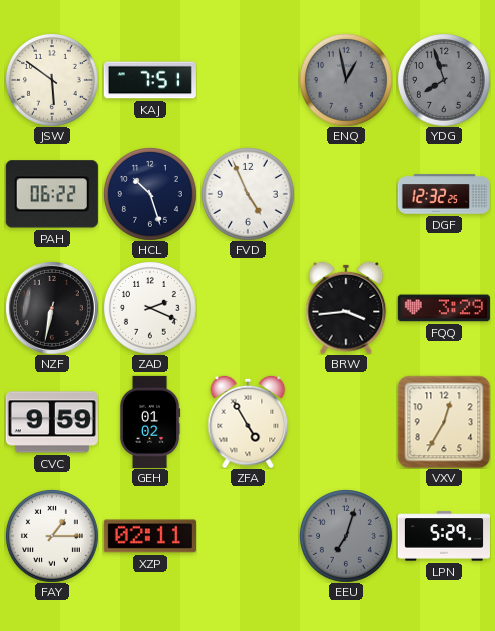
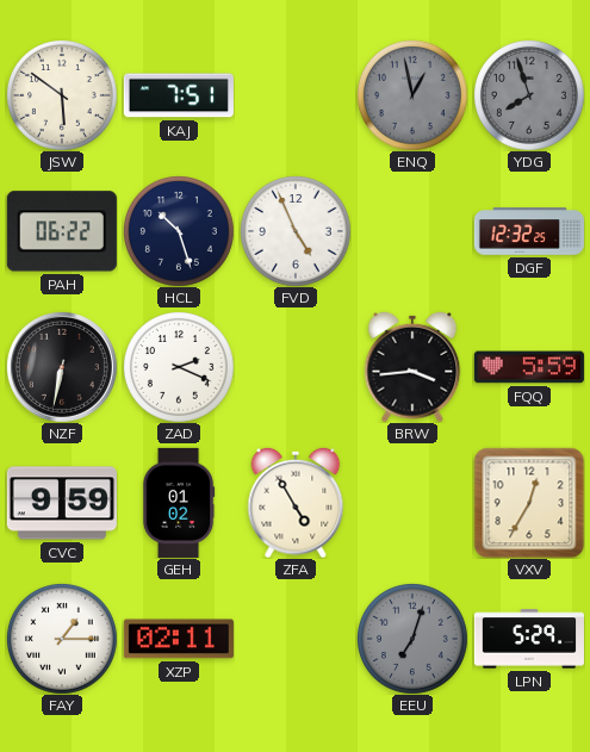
FQQ: 3:29 -> 5:59 (529, 367)
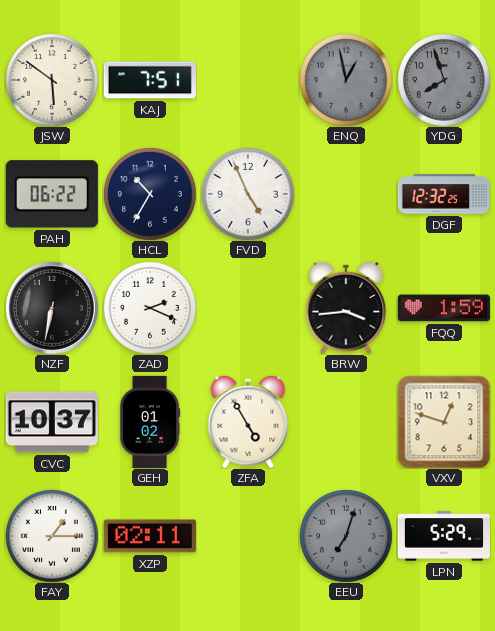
HCL: 10:27 -> 10:35 (150, 194)
FQQ: 5:59 -> 1:59 (444, 308)
CVC: 9:59 -> 10:37 (52, 422)
VXV: 12:35 -> 12:48 (444, 422)
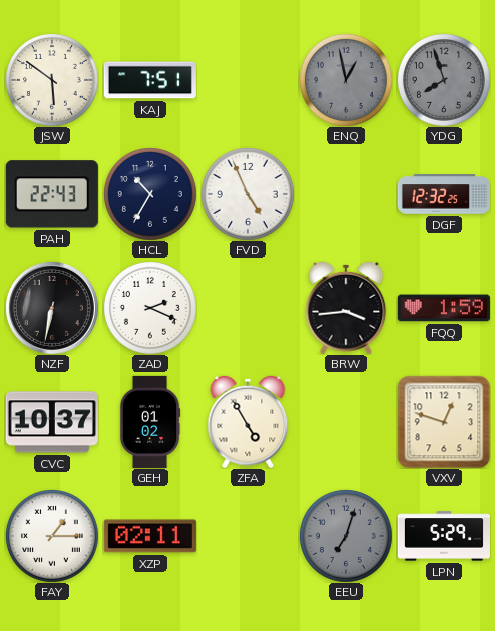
PAH: 06:22 -> 22:43 (52, 194)
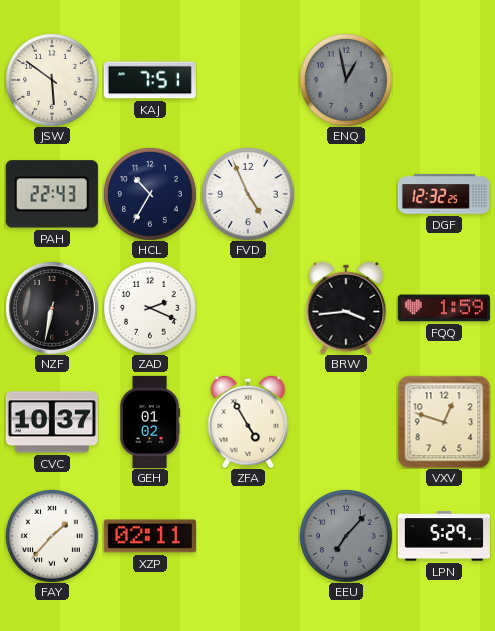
YDG: 7:57 -> none (444, 80)
FAY: 1:15 -> 1:37 (52, 536)
EEU: 7:03 -> 7:07 (346, 536)
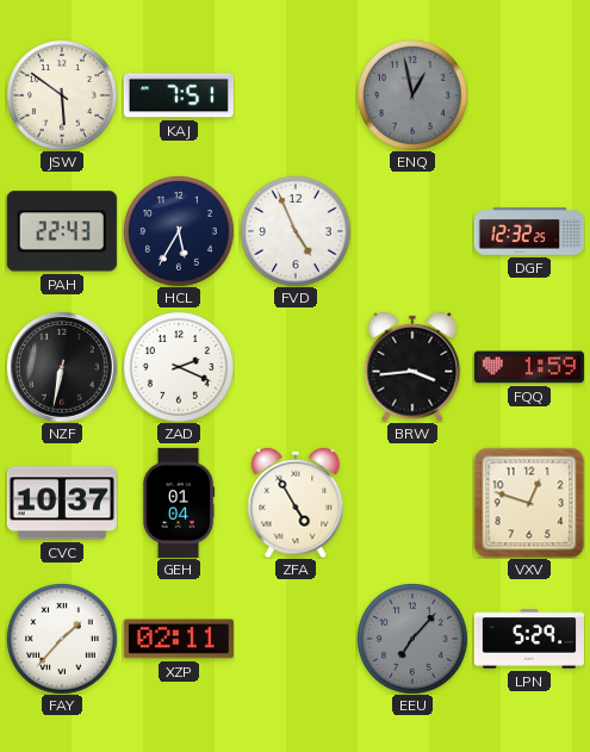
HCL: 10:35 -> 5:35 (179, 231)
GEH: 01:02 -> 01:04 (179, 503)
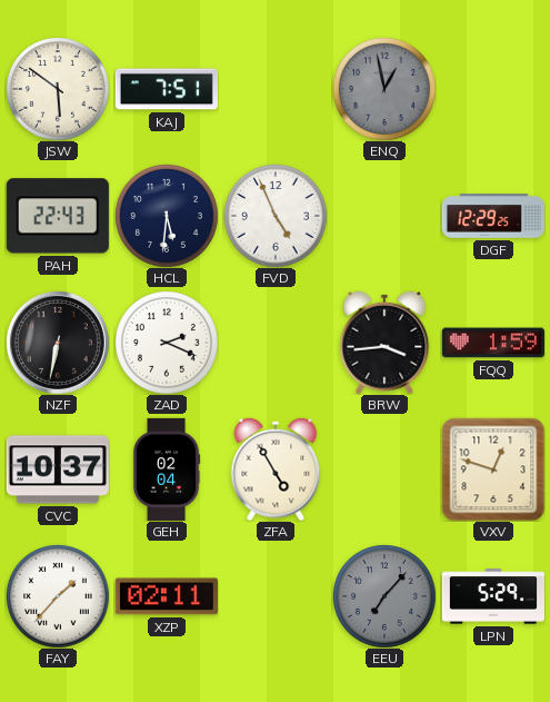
HCL: 5:35 -> 5:31 (167, 216)
DGF: 12:32 -> 12:29 (493, 216)
GEH: 01:04 -> 02:04 (167, 469)
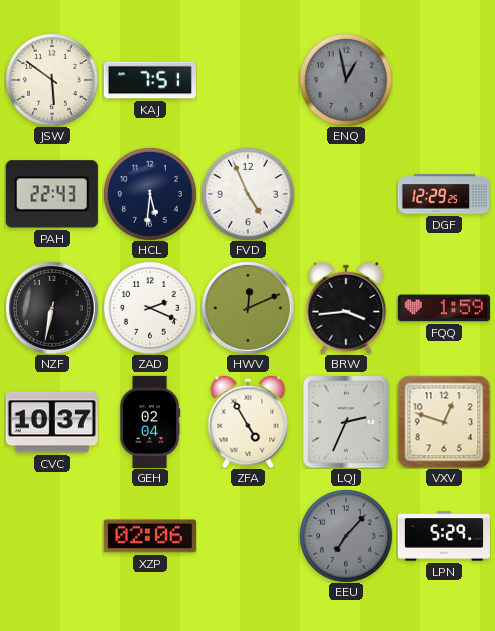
HWV: none -> 12:11 (248, 308)
LQJ: none -> 2:34 (346, 422)
FAY: 1:37 -> none (58, 596)
XZP: 02:11 -> 02:06 (150, 536)
